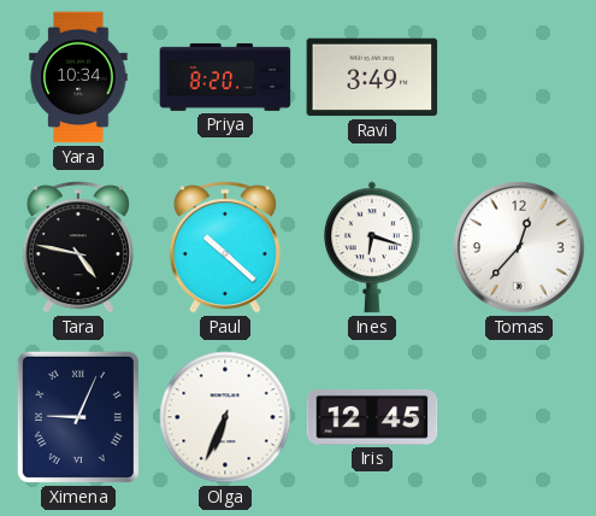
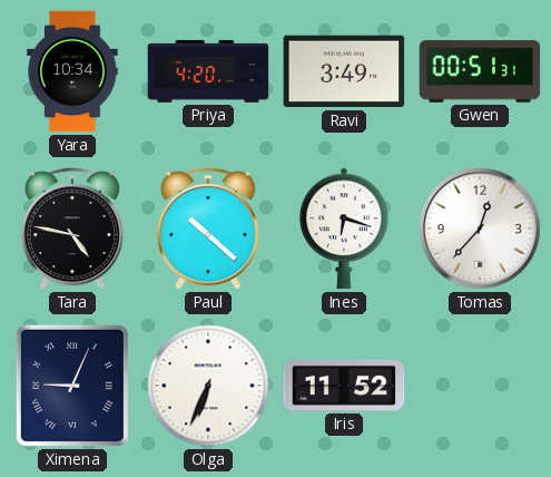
Priya: 8:20 -> 4:20 (208, 71)
Gwen: none -> 00:51 (480, 71)
Iris: 12:45 -> 11:52 (344, 386)
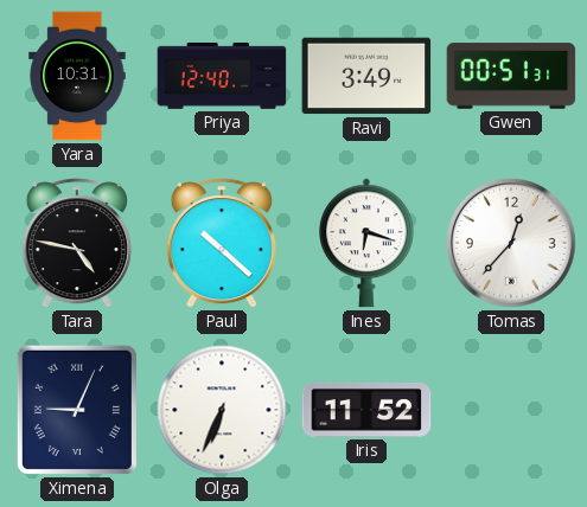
Yara: 10:34 -> 10:31 (77, 76)
Priya: 4:20 -> 12:40 (222, 76)
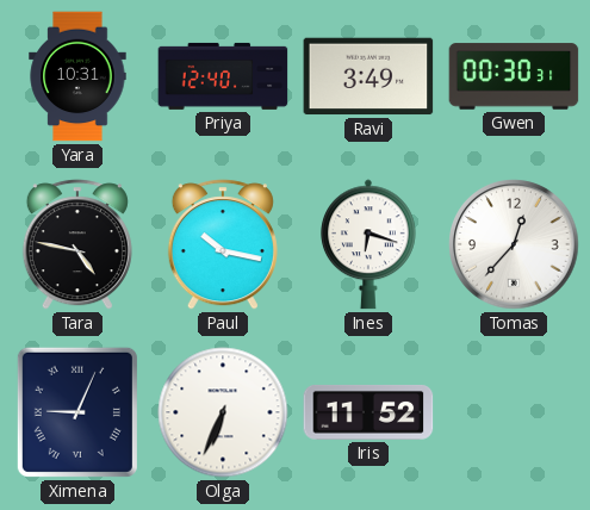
Gwen: 00:51 -> 00:30 (514, 76)
Paul: 10:22 -> 10:17 (223, 244)
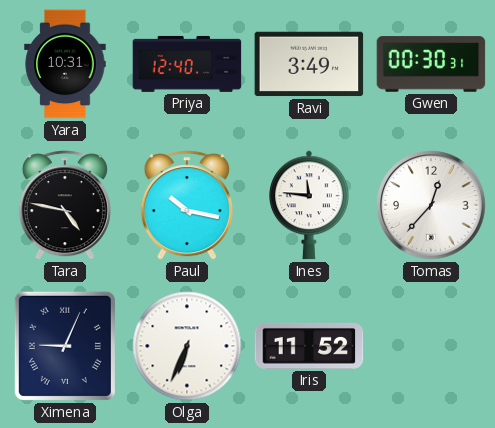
Ines: 6:18 -> 11:46 (310, 205)
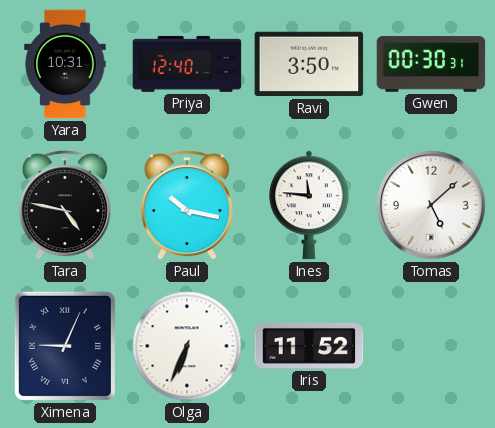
Ravi: 3:49 -> 3:50 (309, 64)
Tomas: 12:37 -> 5:08 (431, 205)
